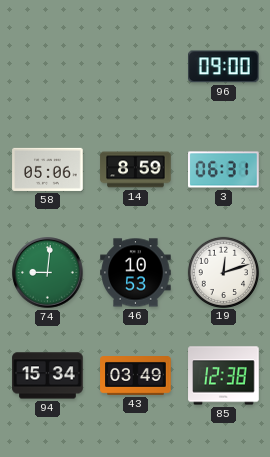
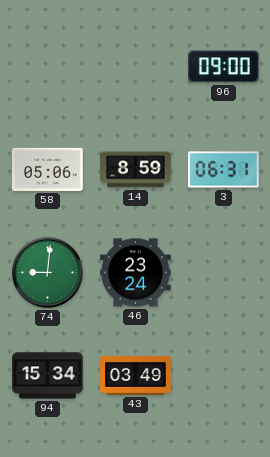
46: 10:53 -> 23:24 (136, 273)
19: 12:12 -> none (223, 272)
85: 12:38 -> none (224, 376)
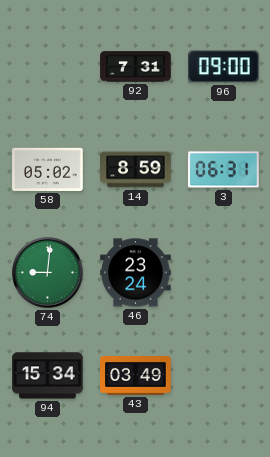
92: none -> 7:31 (136, 67)
58: 05:06 -> 05:02 (48, 169)
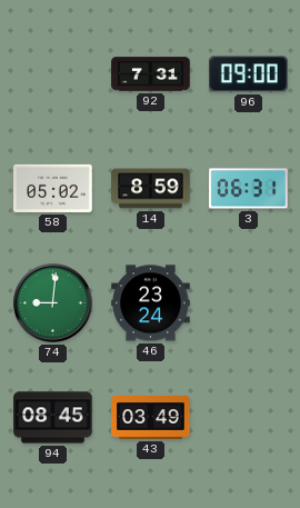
94: 15:34 -> 08:45 (53, 418)
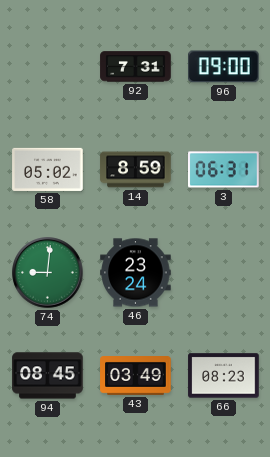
66: none -> 08:23 (224, 376)
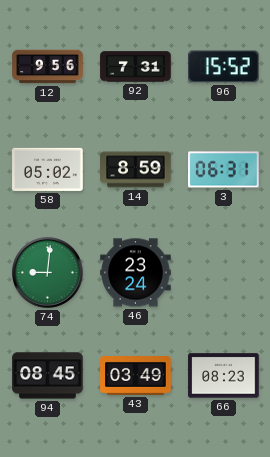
12: none -> 9:56 (48, 67)
96: 09:00 -> 15:52 (224, 67)
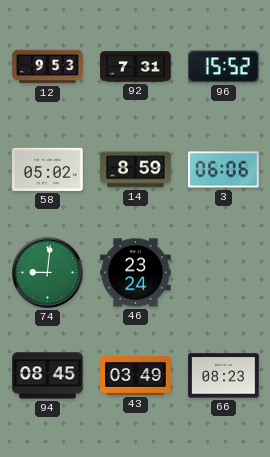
12: 9:56 -> 9:53 (48, 67)
3: 06:31 -> 06:06 (224, 170)
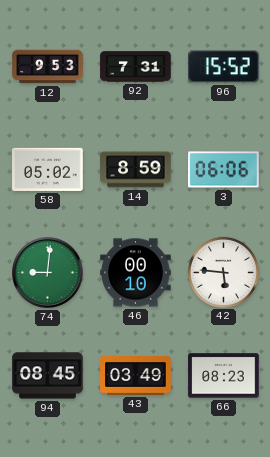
46: 23:24 -> 00:10 (136, 273)
42: none -> 5:46 (223, 272)
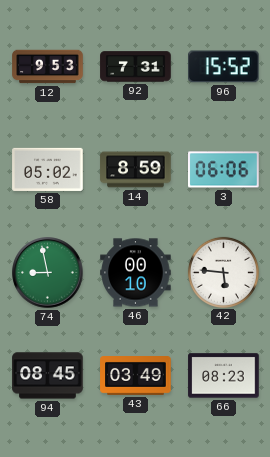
74: 9:01 -> 8:58 (48, 273)
